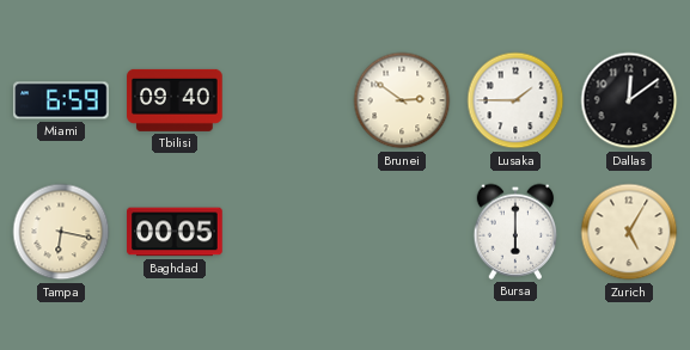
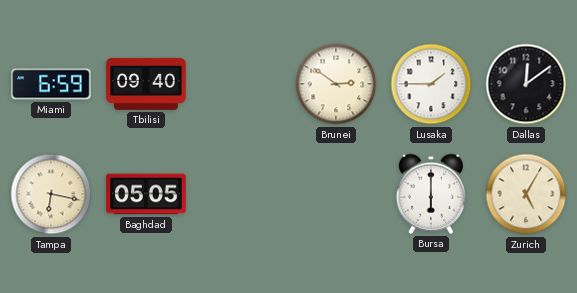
Baghdad: 00:05 -> 05:05 (146, 194)
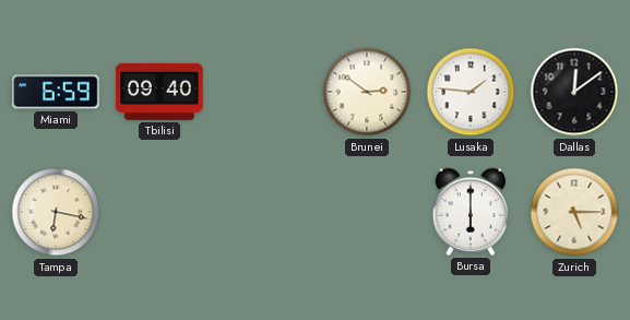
Lusaka: 1:45 -> 1:46 (471, 92)
Baghdad: 05:05 -> none (146, 194)
Zurich: 5:05 -> 5:15 (574, 212)
